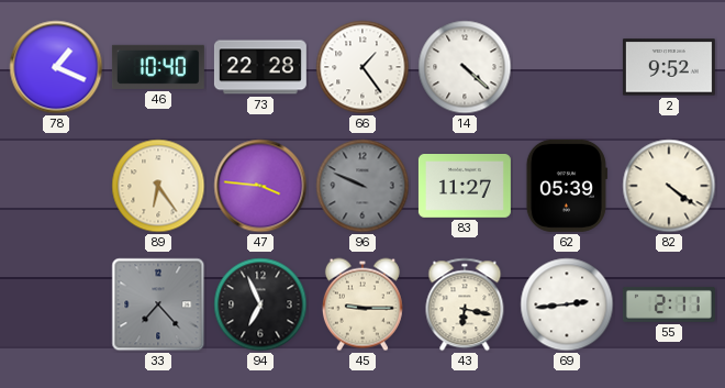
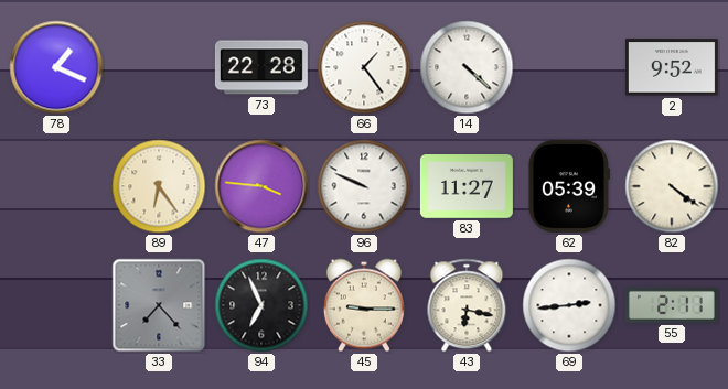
46: 10:40 -> none (158, 67)
96 dial: grey -> white (364, 186)
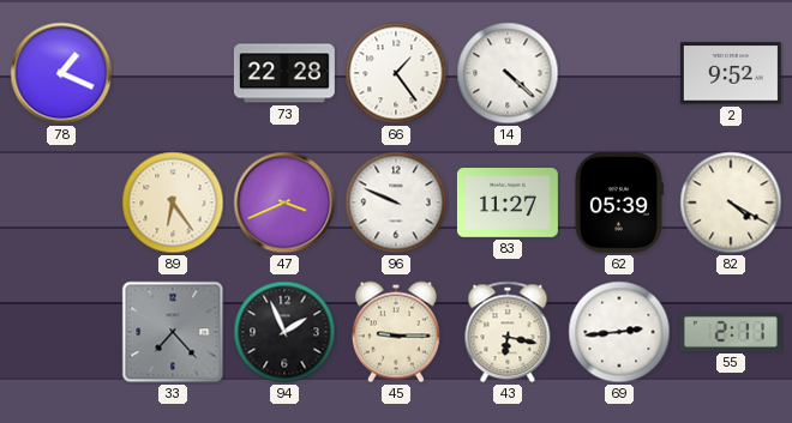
47: 3:46 -> 3:41 (284, 203)
82: 4:21 -> 4:20 (731, 203)
94: 6:56 -> 1:56 (284, 332)
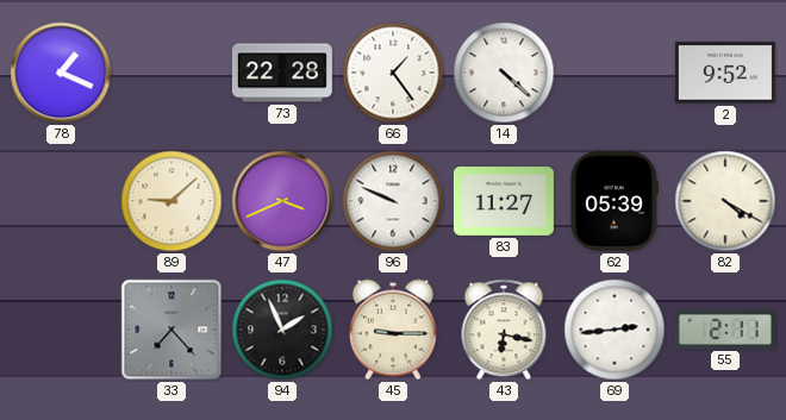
89: 6:24 -> 9:08 (171, 201)
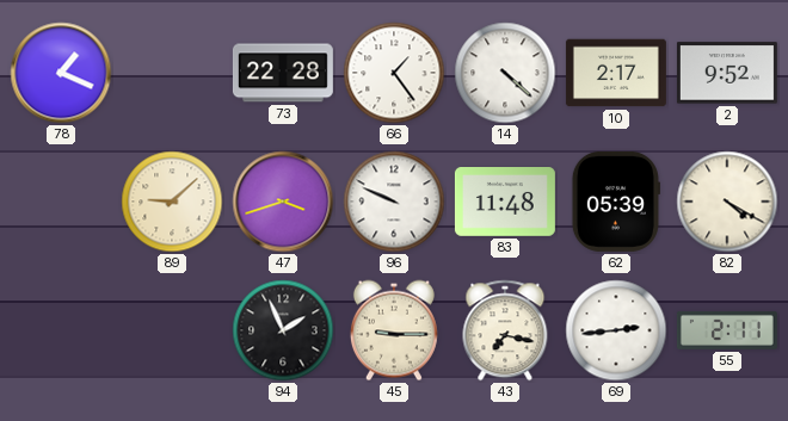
10: none -> 2:17 (616, 73)
47: 3:41 -> 3:42 (283, 202)
83: 11:27 -> 11:48 (505, 203)
33: 7:23 -> none (171, 330)
43: 6:17 -> 7:17 (505, 330)
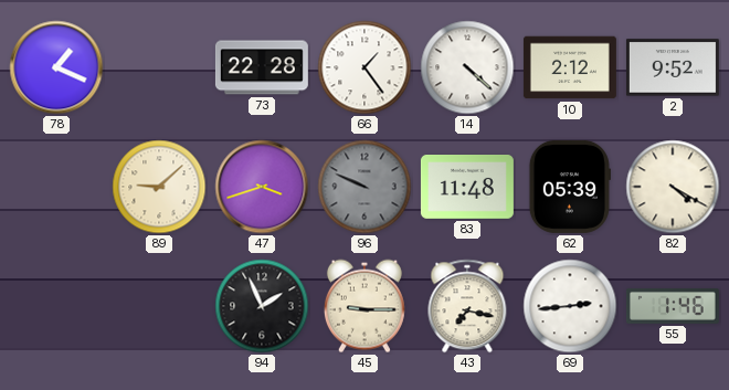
10: 2:17 -> 2:12 (570, 67)
96 dial: white -> grey (364, 187)
55: 2:11 -> 1:46 (673, 306)
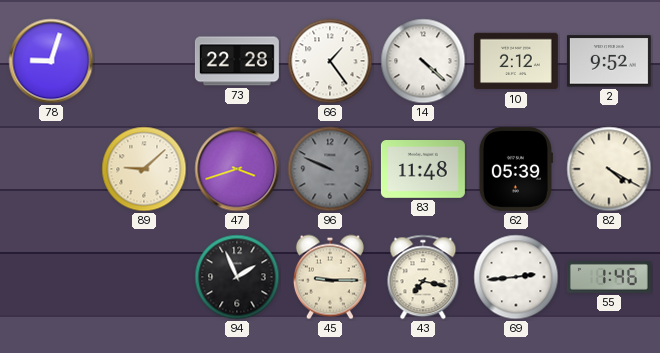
78: 1:19 -> 9:03 (51, 61)
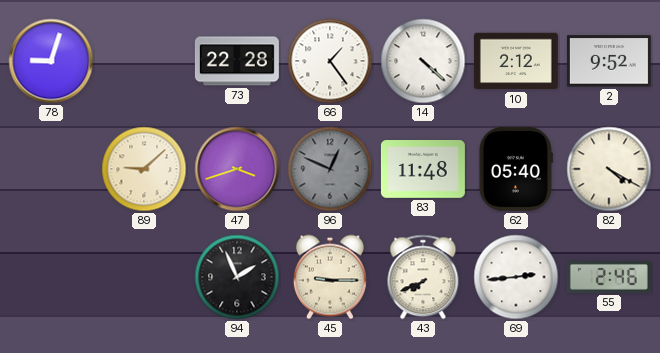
96: 9:49 -> 12:49 (330, 169)
62: 05:39 -> 05:40 (516, 169)
43: 7:17 -> 7:41 (423, 277)
55: 1:46 -> 2:46 (609, 277)
